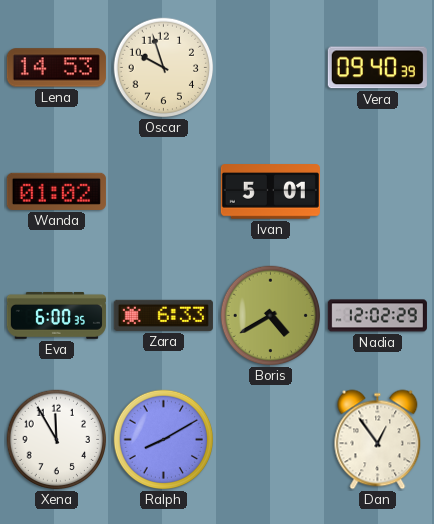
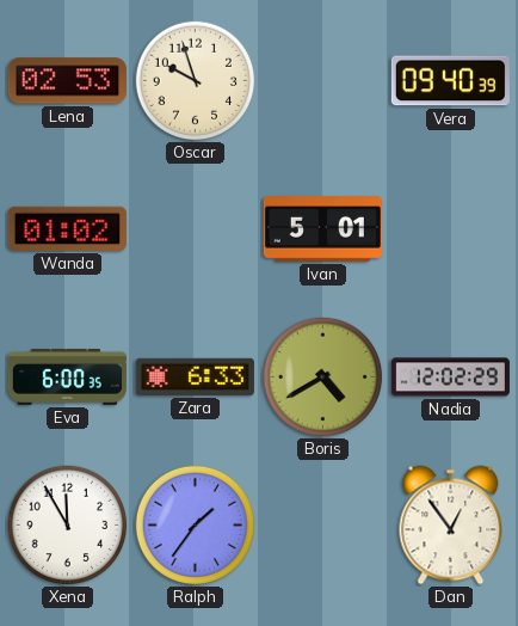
Lena: 14:53 -> 02:53 (67, 81)
Ralph: 8:10 -> 1:36 (196, 526)
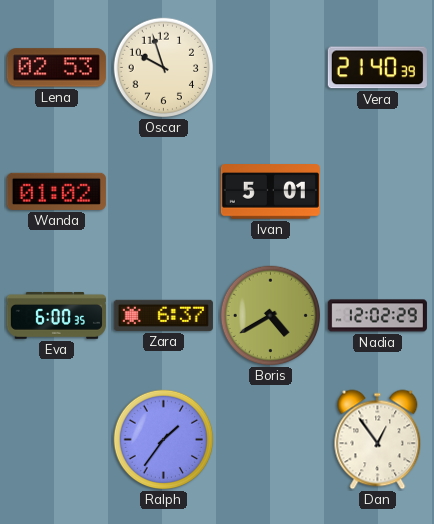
Vera: 09:40 -> 21:40 (377, 68)
Zara: 6:33 -> 6:37 (163, 315)
Xena: 11:55 -> none (68, 526)
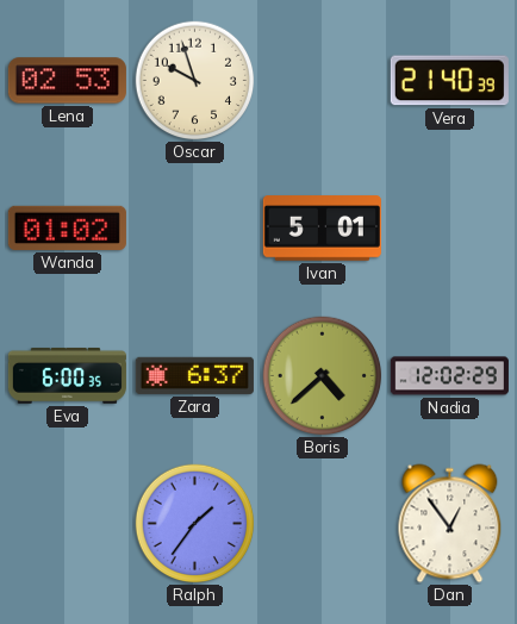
Boris: 4:40 -> 4:38 (323, 376)
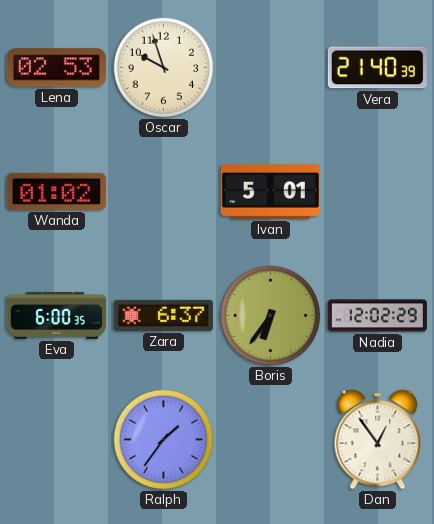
Boris: 4:38 -> 6:36 (271, 316)
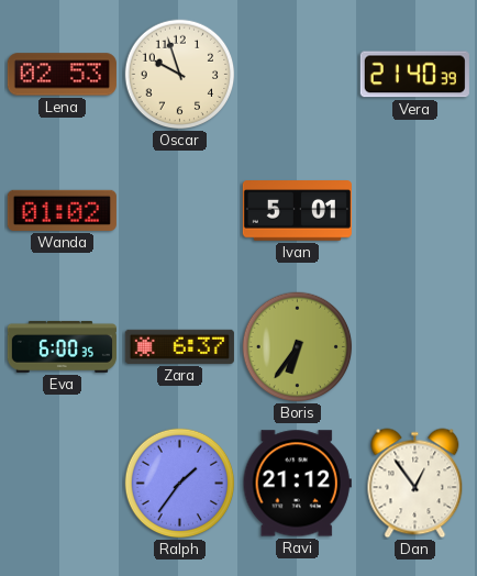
Nadia: 12:02 -> none (377, 316)
Ravi: none -> 21:12 (297, 484)
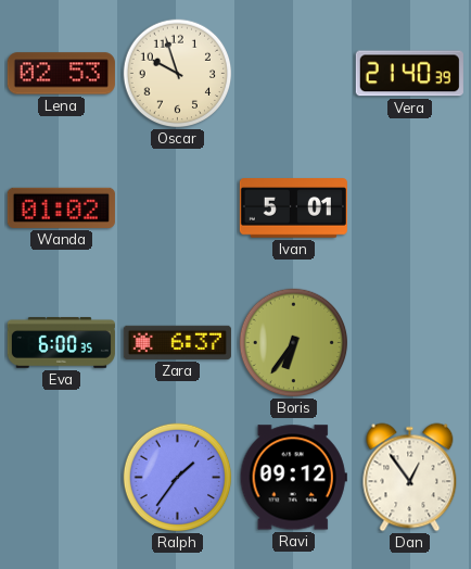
Ravi: 21:12 -> 09:12 (293, 478)
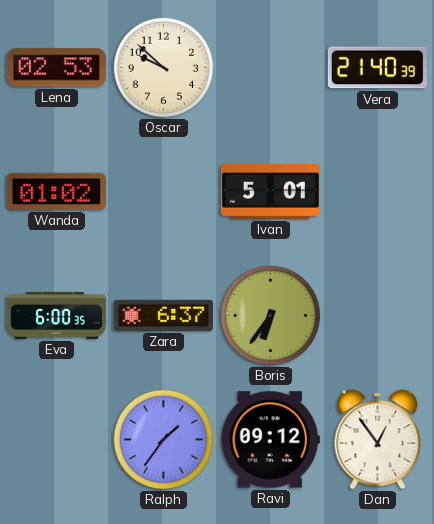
Oscar: 9:57 -> 9:52 (164, 68)
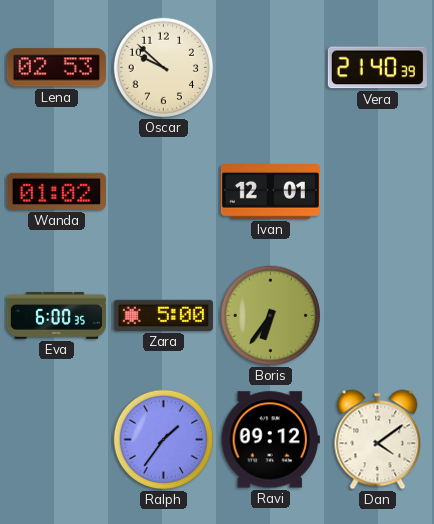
Ivan: 5:01 -> 12:01 (270, 192)
Zara: 6:37 -> 5:00 (163, 315)
Dan: 12:54 -> 4:09 (378, 440)
